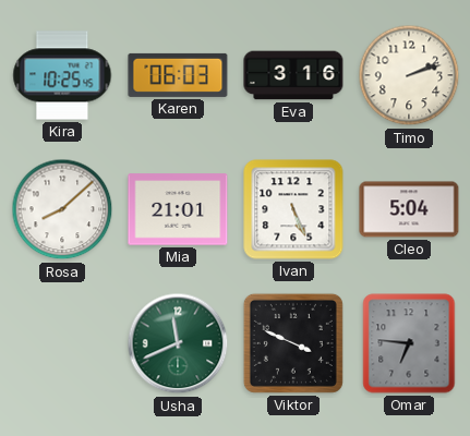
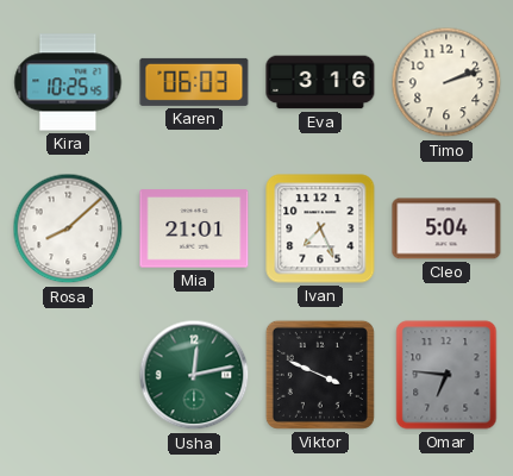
Ivan: 5:26 -> 7:26 (320, 228)
Usha: 11:41 -> 12:13 (194, 375)
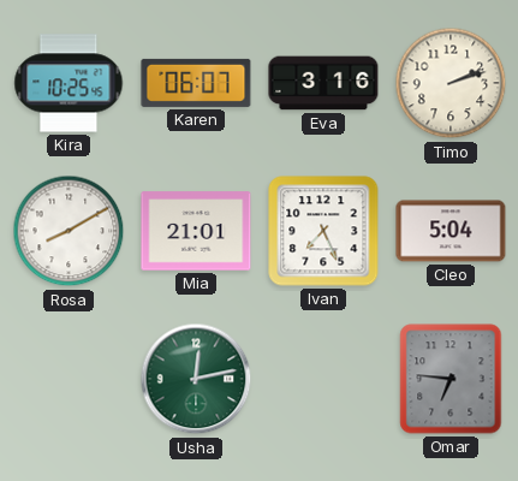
Karen: 06:03 -> 06:07 (196, 83)
Rosa: 8:08 -> 8:10 (69, 231)
Viktor: 3:49 -> none (320, 375)
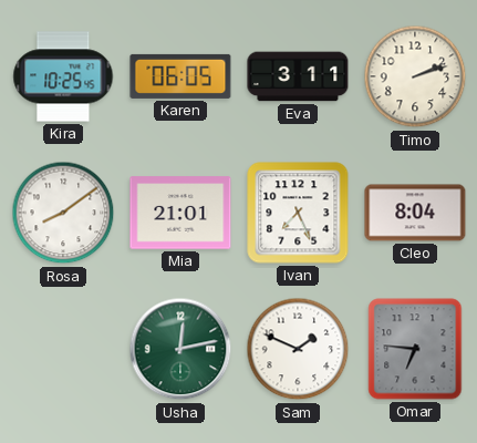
Karen: 06:07 -> 06:05 (180, 76)
Eva: 3:16 -> 3:11 (298, 76)
Rosa: 8:10 -> 8:09 (63, 213)
Cleo: 5:04 -> 8:04 (415, 213)
Sam: none -> 1:49 (298, 349)
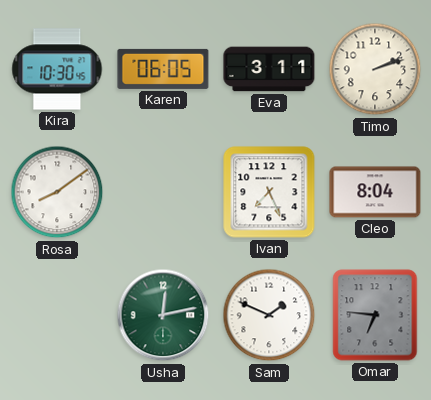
Kira: 10:25 -> 10:30 (57, 69)
Mia: 21:01 -> none (180, 213)
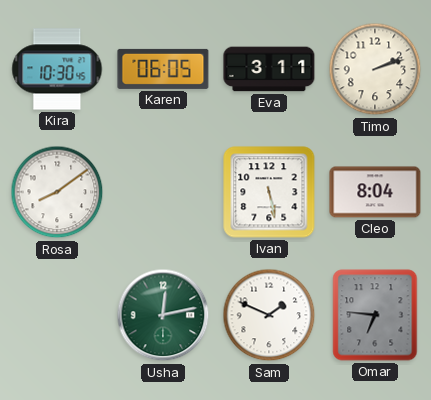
Ivan: 7:26 -> 5:28 (269, 192)
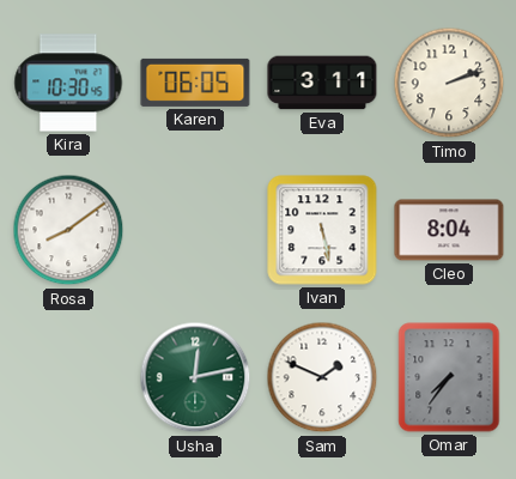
Omar: 6:46 -> 7:36 (449, 377)
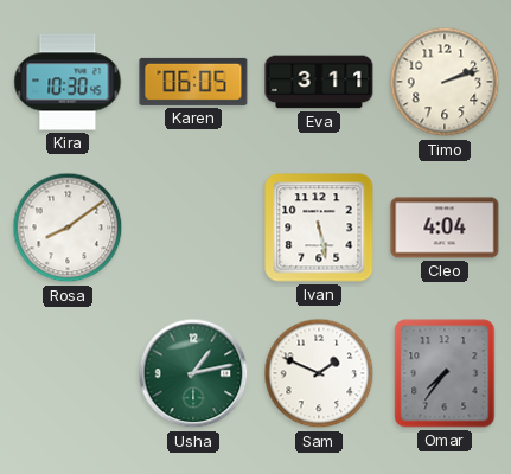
Cleo: 8:04 -> 4:04 (445, 228)
Usha: 12:13 -> 1:13 (193, 373)
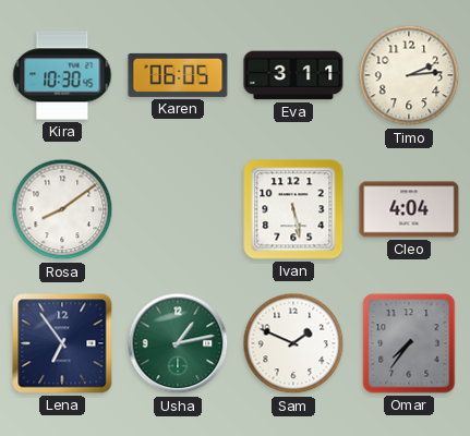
Timo: 2:12 -> 2:14 (409, 75)
Lena: none -> 6:54 (62, 343)
